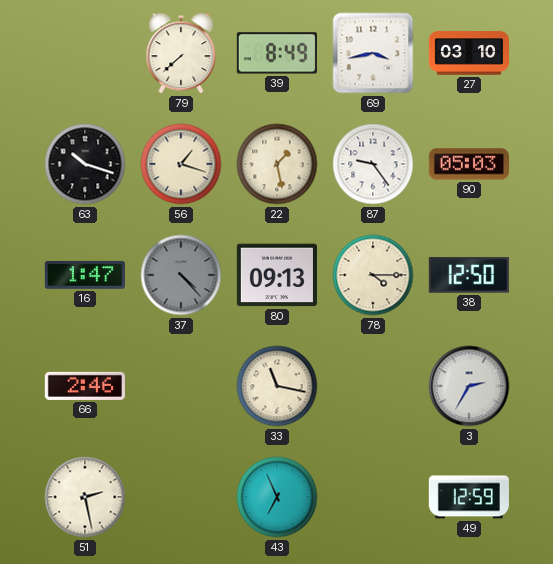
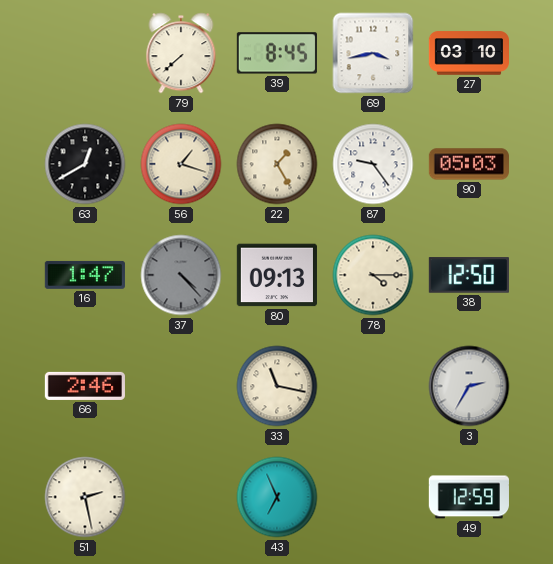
39: 8:49 -> 8:45 (277, 53)
63: 10:18 -> 12:40 (85, 164)
22: 1:28 -> 1:25 (277, 164)
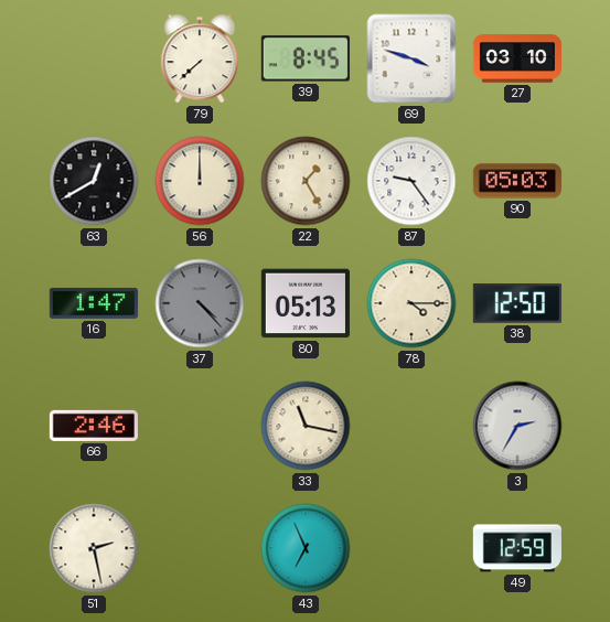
69: 3:43 -> 3:48 (411, 58)
56: 1:18 -> 12:00 (200, 181)
80: 09:13 -> 05:13 (306, 303)
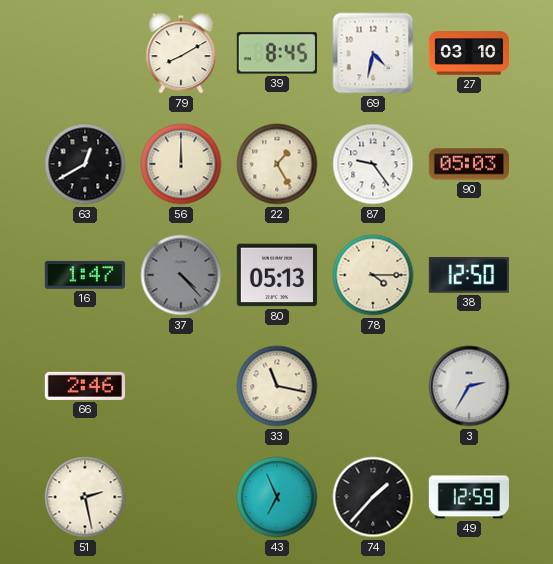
79: 7:38 -> 8:10 (181, 53)
69: 3:48 -> 4:32 (373, 53)
74: none -> 1:37 (373, 497)
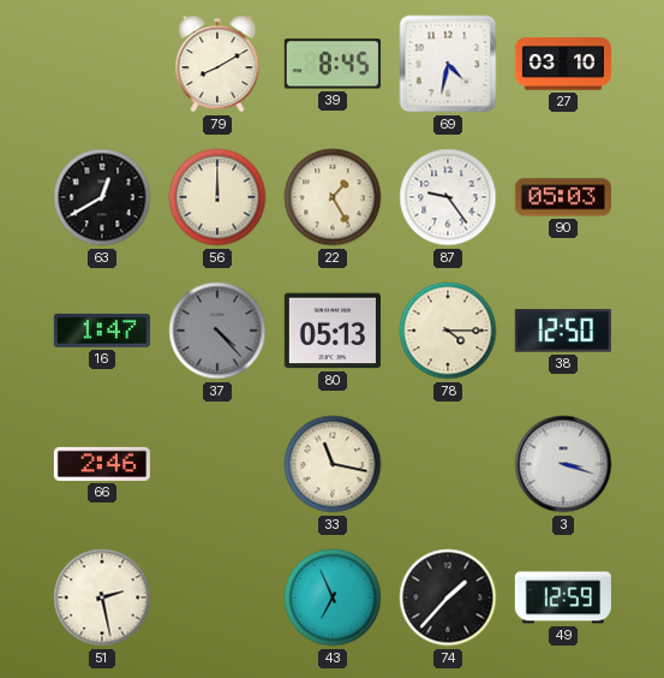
3: 2:35 -> 3:18 (563, 464)
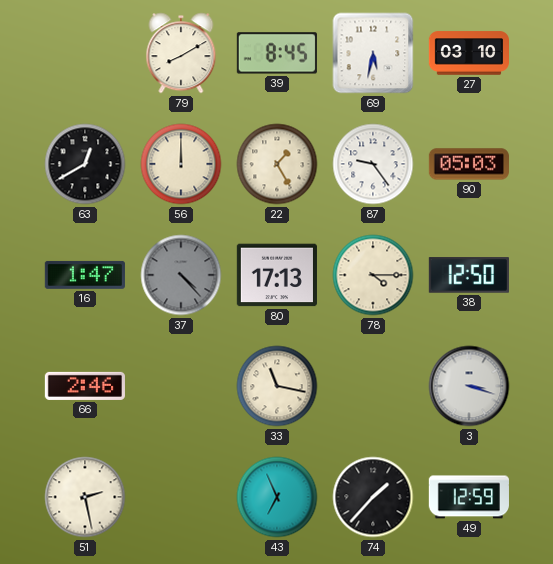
69: 4:32 -> 5:32 (373, 53)
80: 05:13 -> 17:13 (277, 275)
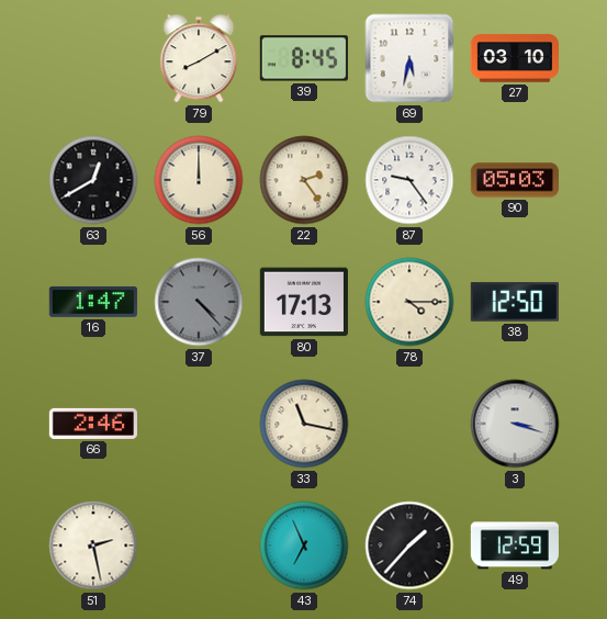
22: 1:25 -> 2:24 (304, 180)
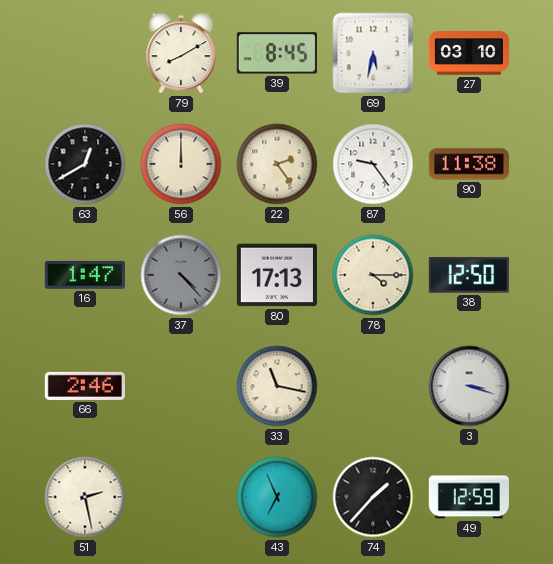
90: 05:03 -> 11:38 (468, 164)
